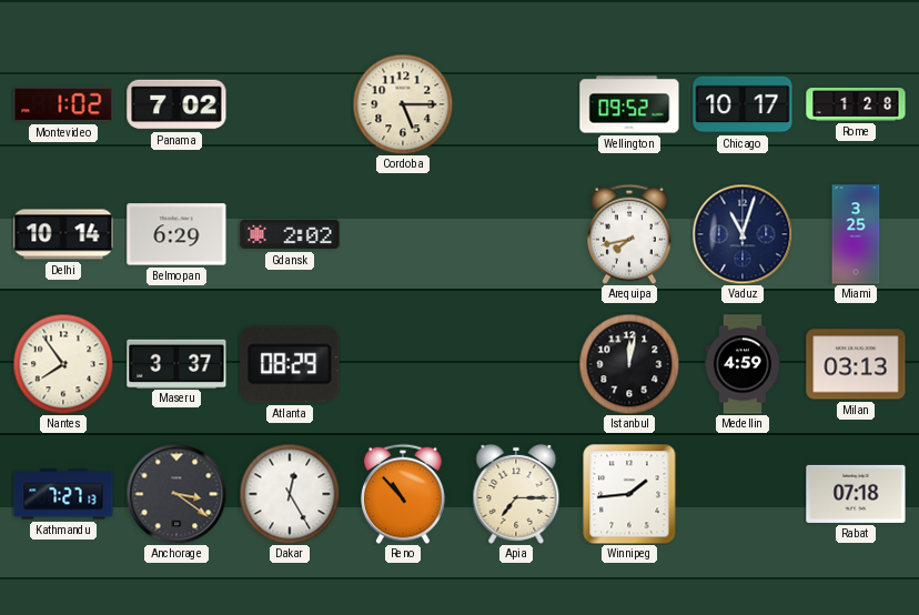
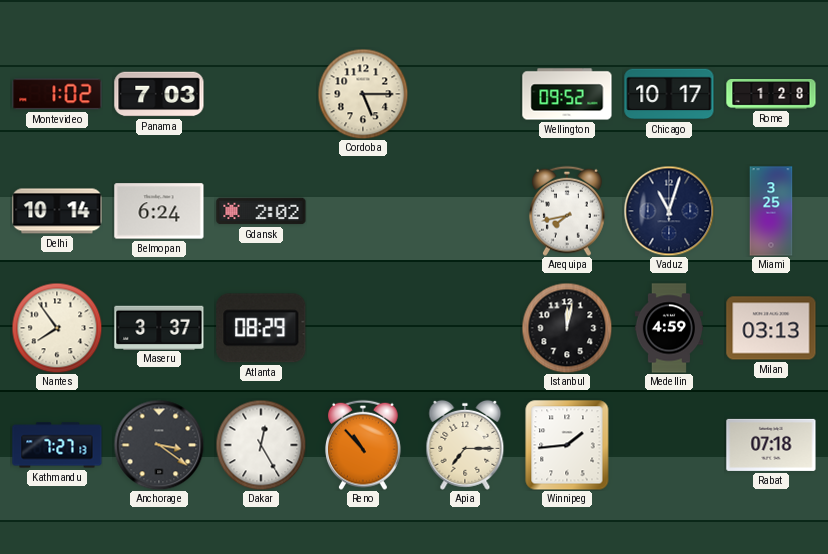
Panama: 7:02 -> 7:03 (159, 94)
Belmopan: 6:29 -> 6:24 (159, 211)
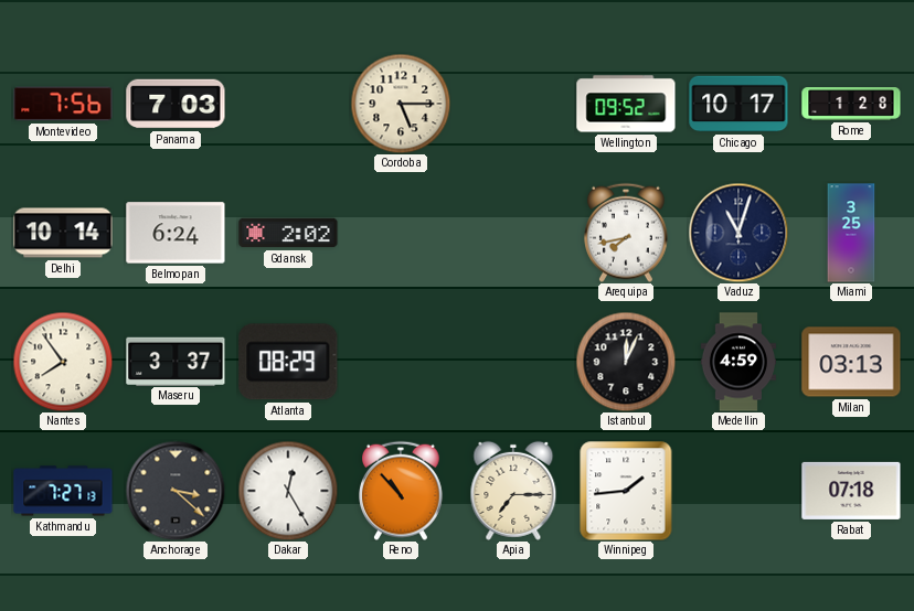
Montevideo: 1:02 -> 7:56 (63, 104)
Istanbul: 12:02 -> 12:04 (626, 362)
Anchorage: 3:21 -> 3:22 (176, 491)
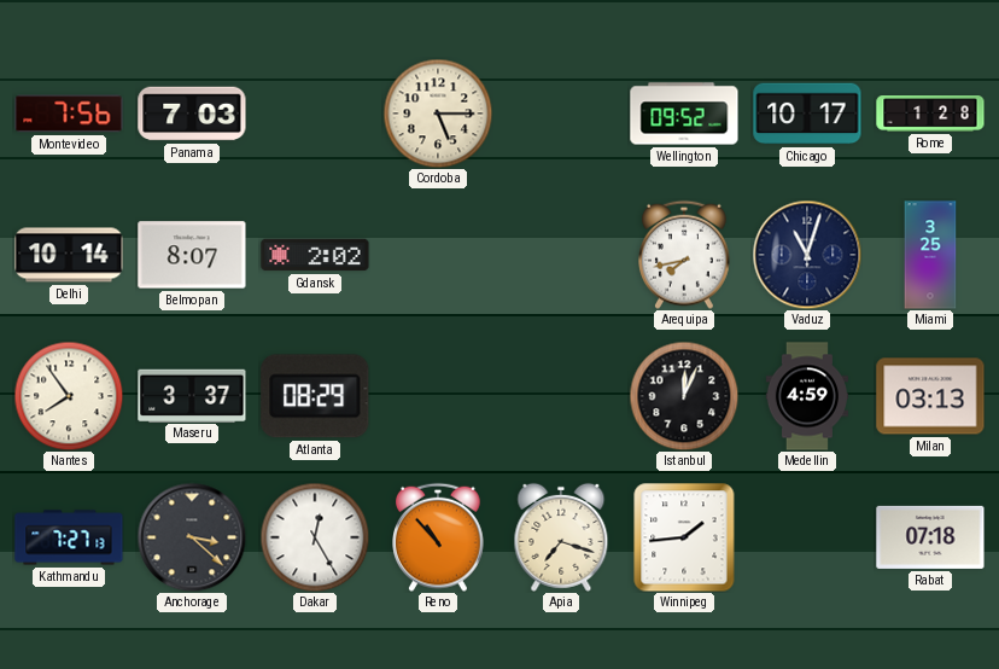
Belmopan: 6:24 -> 8:07 (192, 255)
Apia: 7:15 -> 7:18 (561, 537)
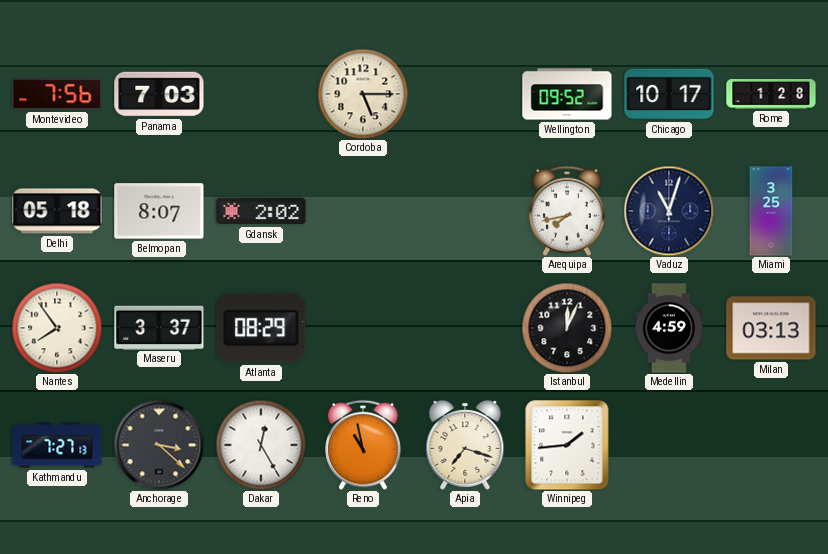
Delhi: 10:14 -> 05:18 (57, 211)
Reno: 10:53 -> 10:58 (364, 445)
Rabat: 07:18 -> none (930, 537)
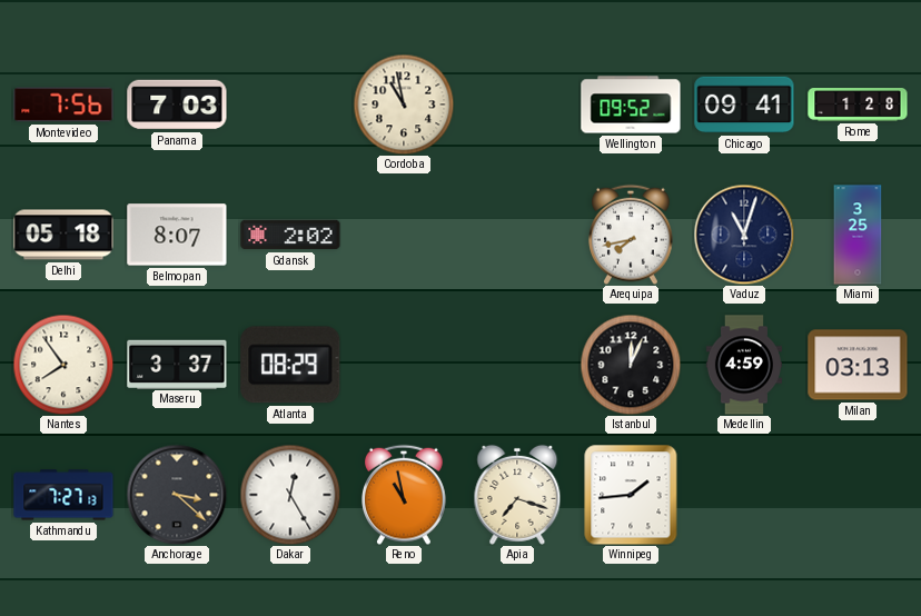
Cordoba: 5:15 -> 10:58 (404, 105)
Chicago: 10:17 -> 09:41 (744, 105)
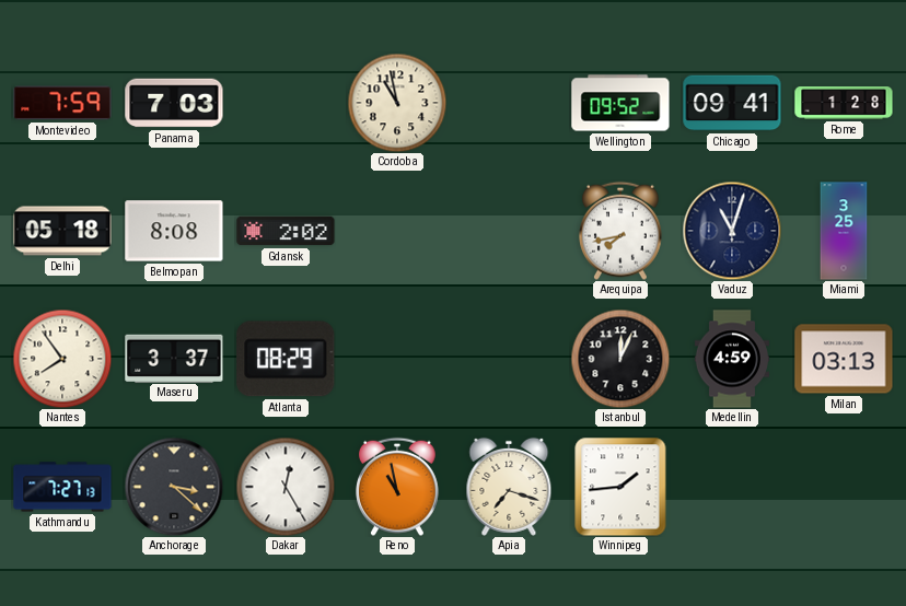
Montevideo: 7:56 -> 7:59 (62, 103)
Belmopan: 8:07 -> 8:08 (174, 231)
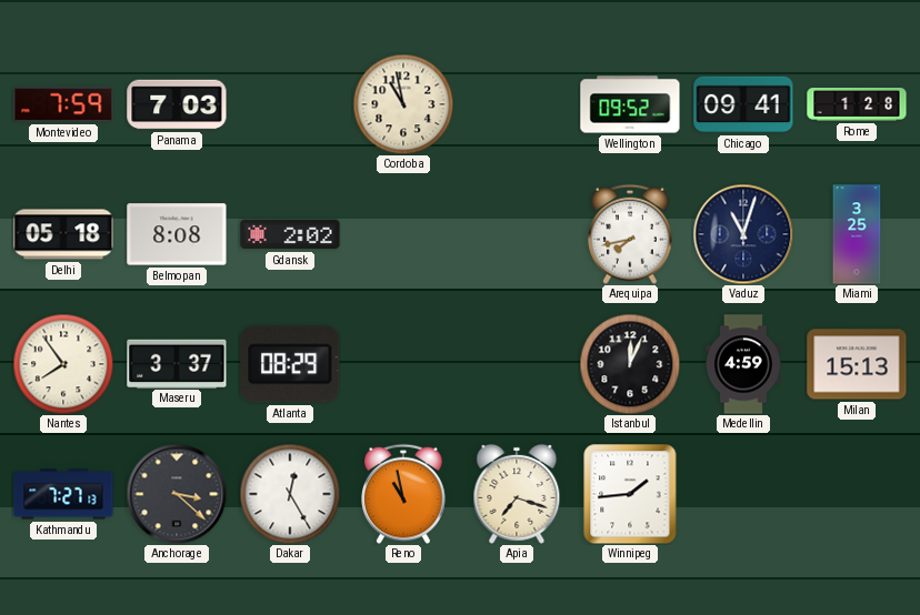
Milan: 03:13 -> 15:13 (857, 364)
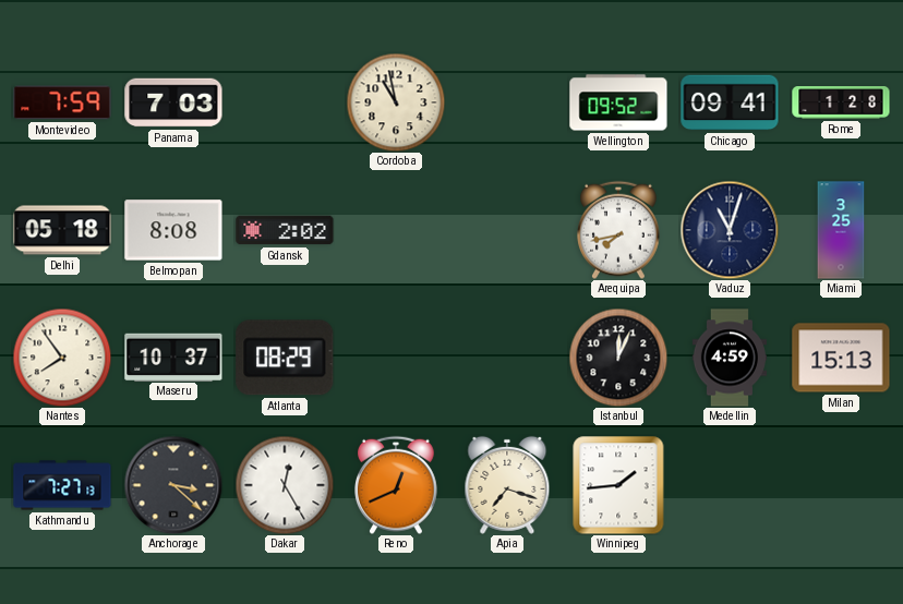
Maseru: 3:37 -> 10:37 (173, 357)
Reno: 10:58 -> 12:41 (397, 485)
